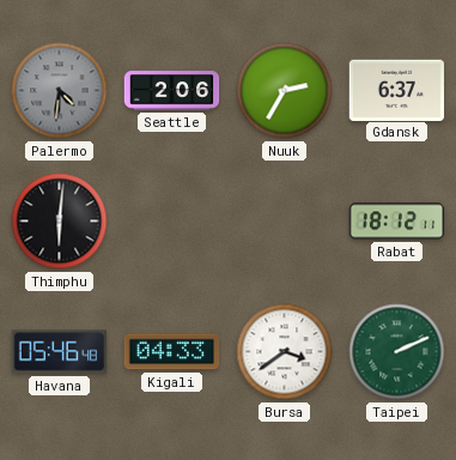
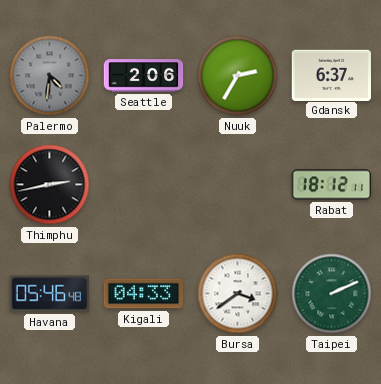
Thimphu: 6:01 -> 2:43 (50, 185)
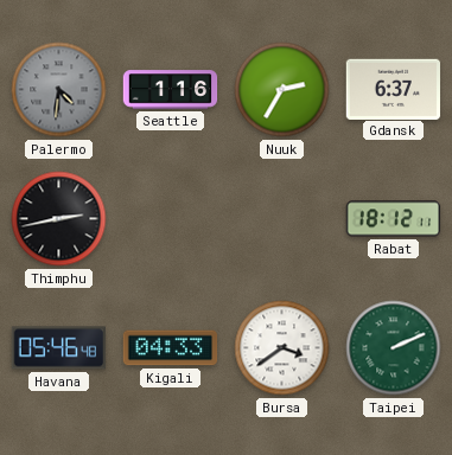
Seattle: 2:06 -> 1:16 (171, 90)
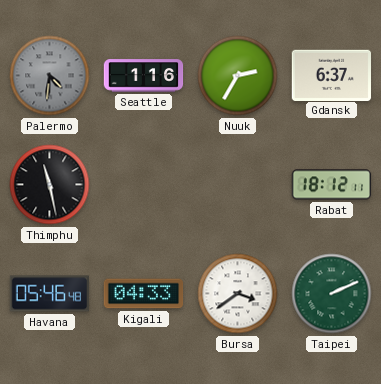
Thimphu: 2:43 -> 11:28 (50, 185)
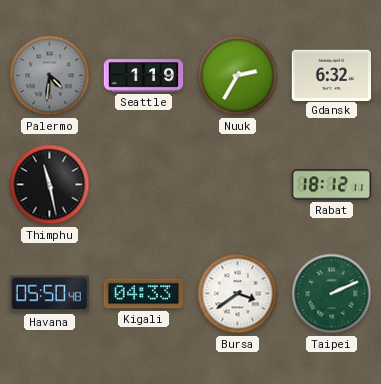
Seattle: 1:16 -> 1:19 (144, 76)
Gdansk: 6:37 -> 6:32 (332, 75)
Havana: 05:46 -> 05:50 (50, 294)
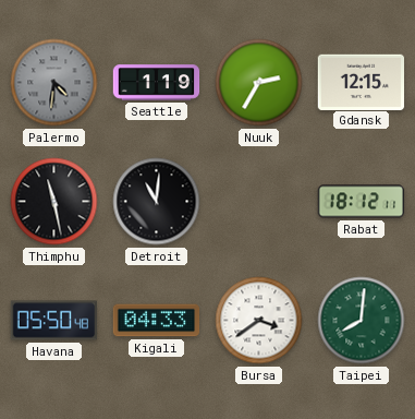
Gdansk: 6:32 -> 12:15 (362, 82)
Detroit: none -> 11:01 (157, 202)
Taipei: 2:11 -> 8:01 (362, 321)
